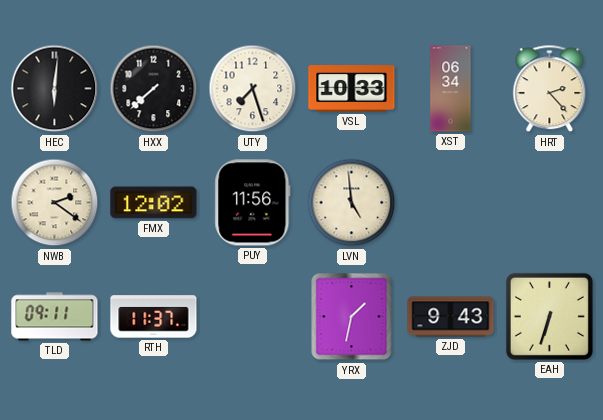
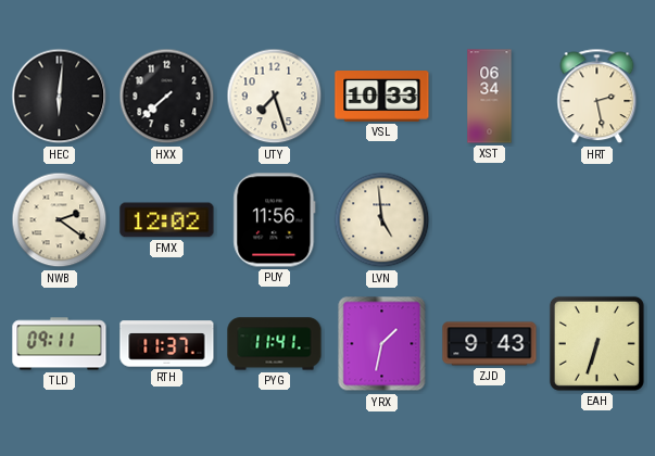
HRT: 2:23 -> 2:28 (597, 97)
PYG: none -> 11:41 (275, 344)
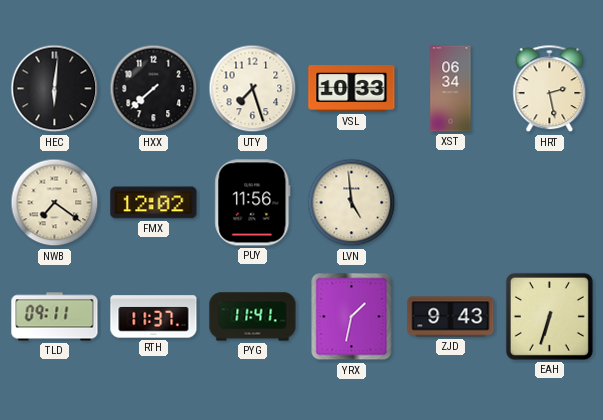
NWB: 2:21 -> 7:21 (55, 203)
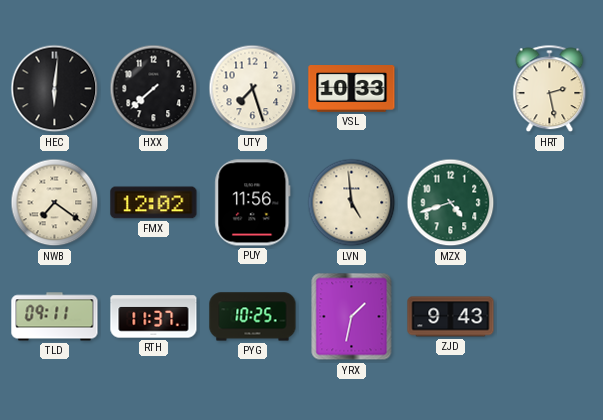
XST: 06:34 -> none (451, 89)
MZX: none -> 4:42 (451, 203)
PYG: 11:41 -> 10:25 (253, 317)
EAH: 6:33 -> none (549, 316)
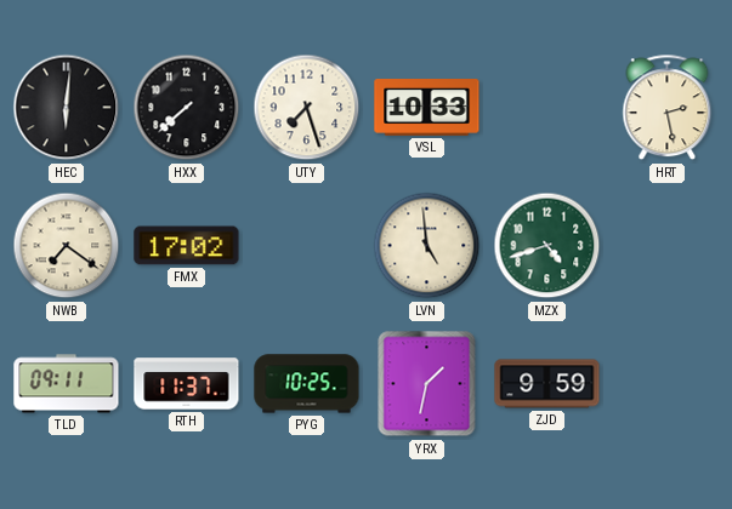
FMX: 12:02 -> 17:02 (187, 246)
PUY: 11:56 -> none (253, 203)
ZJD: 9:43 -> 9:59 (547, 384)
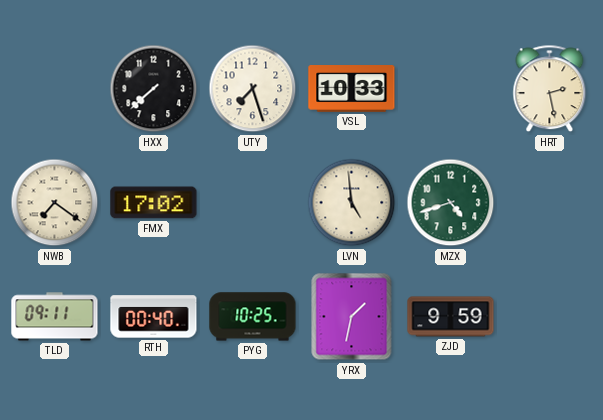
HEC: 6:01 -> none (67, 108)
RTH: 11:37 -> 00:40 (154, 317)
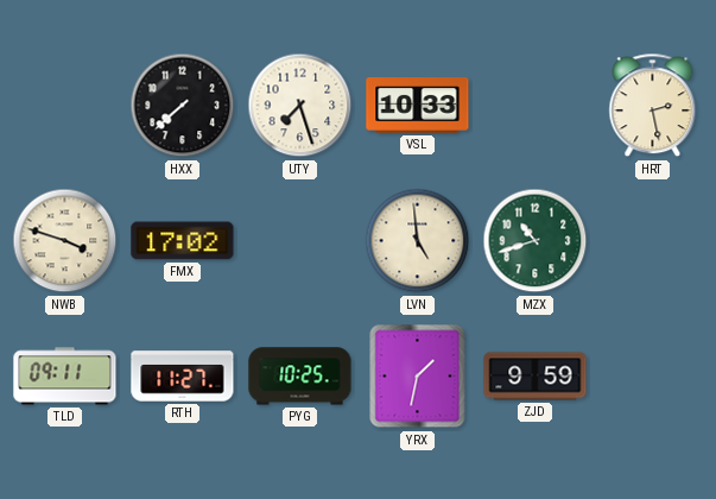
NWB: 7:21 -> 3:48 (65, 241)
MZX: 4:42 -> 10:42 (536, 241)
RTH: 00:40 -> 11:27 (183, 377)
